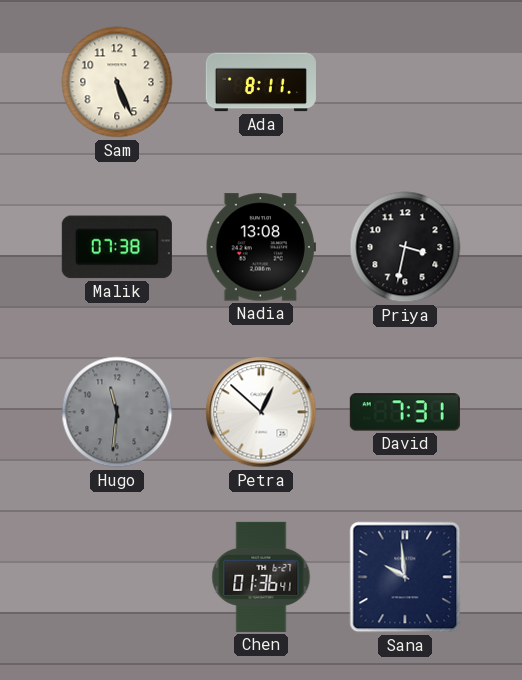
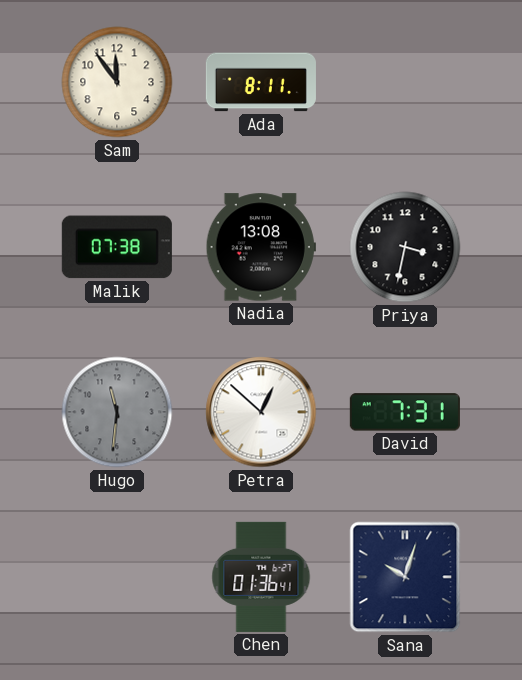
Sam: 5:26 -> 11:54 (117, 82)
Sana: 9:59 -> 10:03 (405, 577)
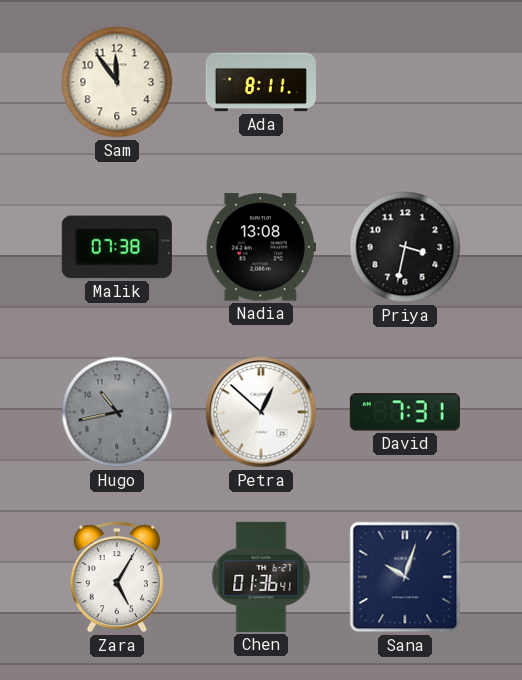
Hugo: 11:31 -> 10:43 (117, 412)
Zara: none -> 5:05 (117, 577)
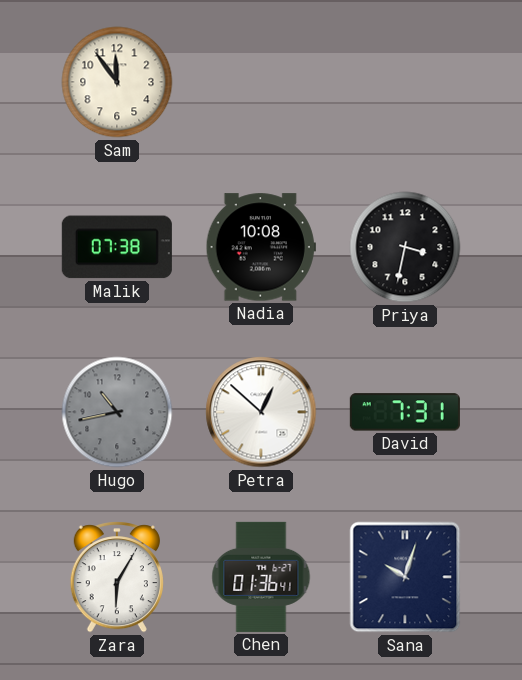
Ada: 8:11 -> none (261, 82)
Nadia: 13:08 -> 10:08 (261, 247)
Zara: 5:05 -> 6:05 (117, 577)
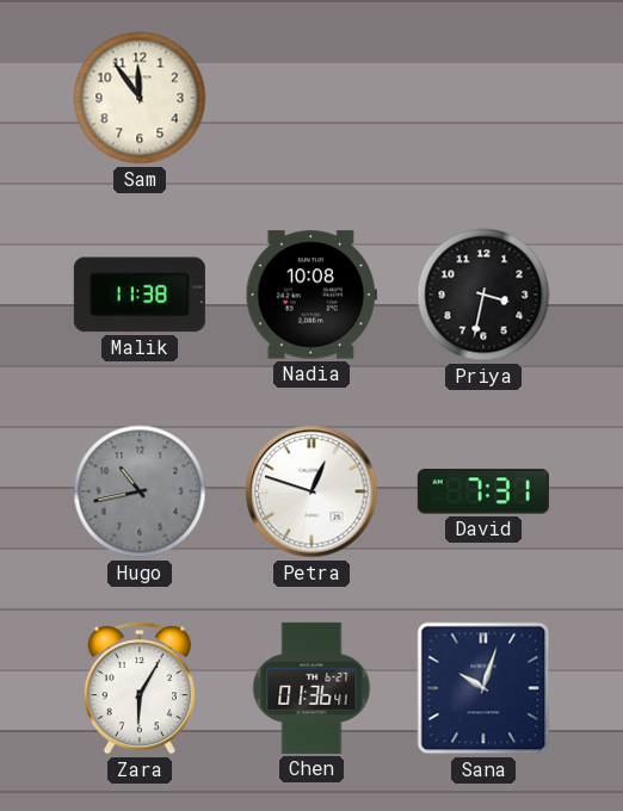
Malik: 07:38 -> 11:38 (140, 295)
Petra: 12:52 -> 12:48 (311, 491)
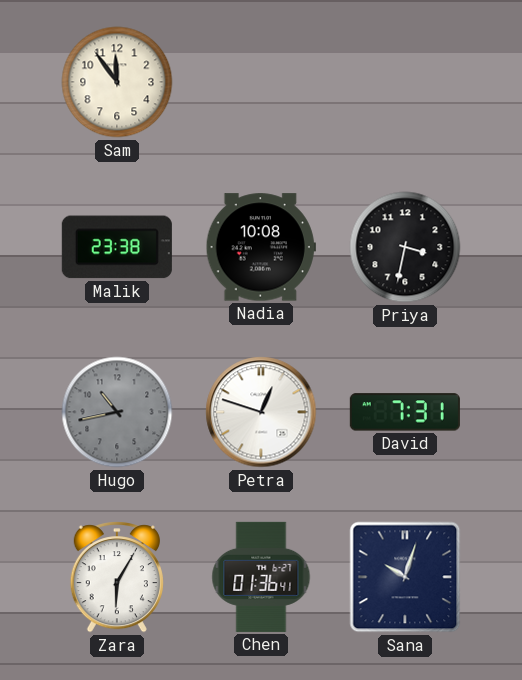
Malik: 11:38 -> 23:38 (117, 247)
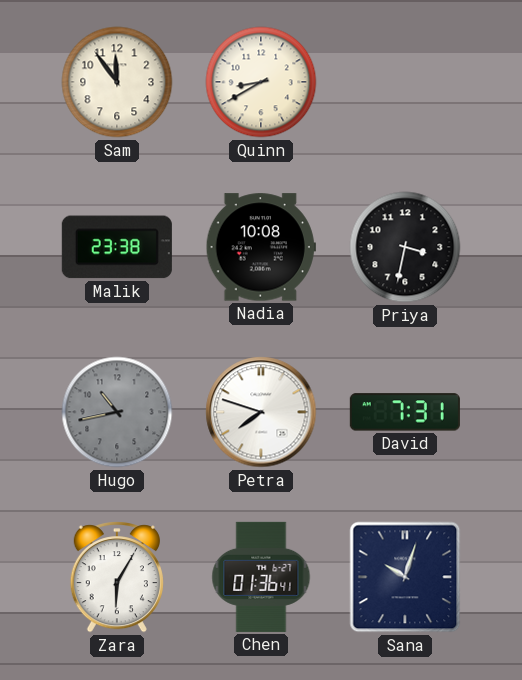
Quinn: none -> 8:40 (261, 82)
Petra: 12:48 -> 7:48 (261, 412)
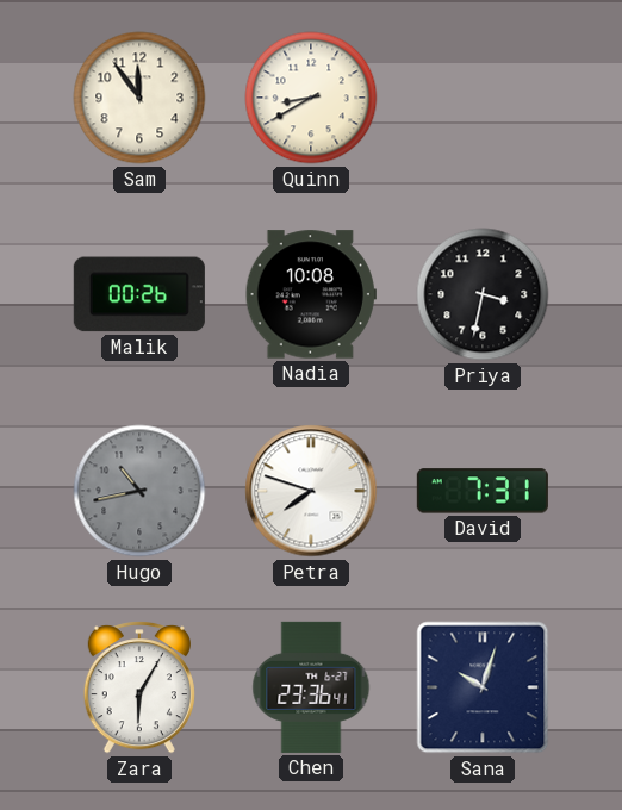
Malik: 23:38 -> 00:26 (139, 294)
Chen: 01:36 -> 23:36 (311, 687)
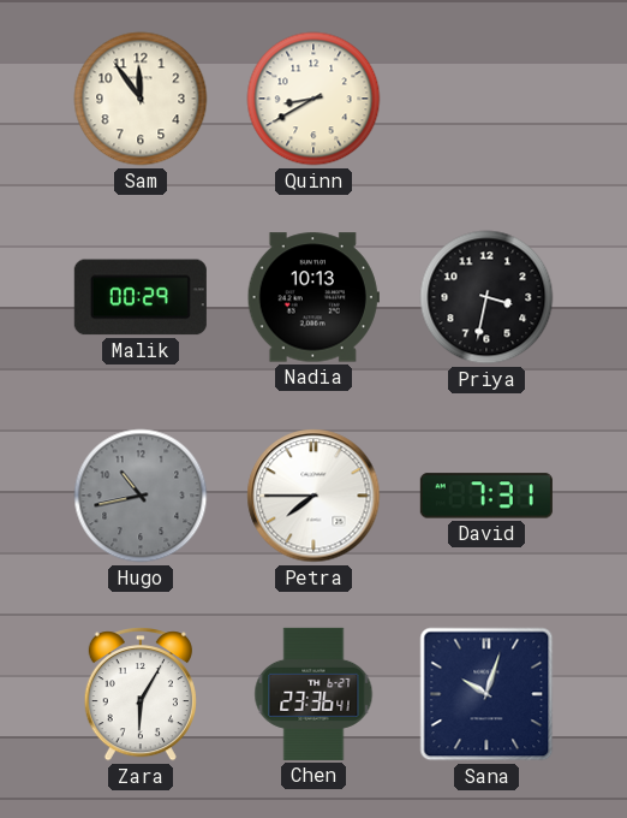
Malik: 00:26 -> 00:29 (141, 297)
Nadia: 10:08 -> 10:13 (313, 297)
Petra: 7:48 -> 7:45 (313, 496)
